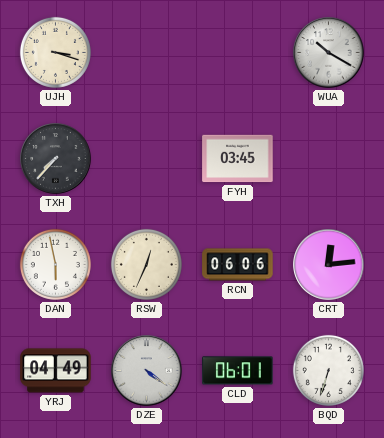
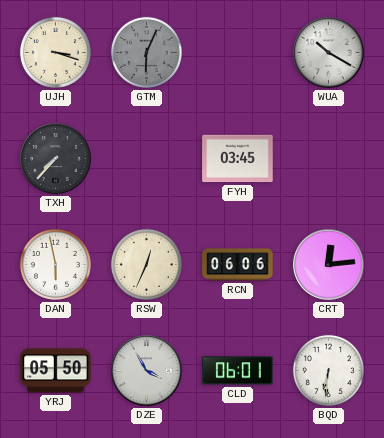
GTM: none -> 6:04 (146, 52)
YRJ: 04:49 -> 05:50 (56, 371)
DZE: 4:21 -> 3:55 (147, 371)
BQD: 6:33 -> 6:31 (328, 370)
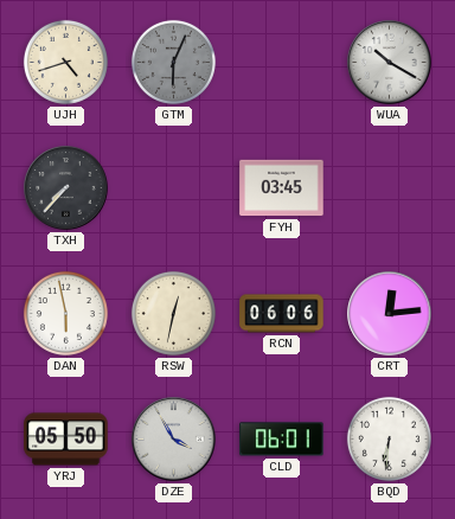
UJH: 3:18 -> 4:42 (65, 62)
RSW: 12:34 -> 12:32 (173, 313)
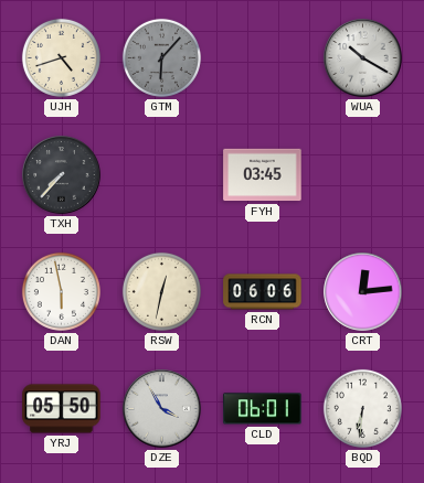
GTM: 6:04 -> 6:07 (161, 57)
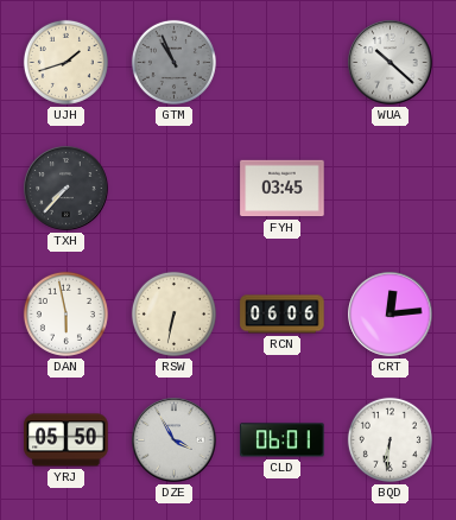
UJH: 4:42 -> 1:42 (65, 62)
GTM: 6:07 -> 10:56 (173, 62)
WUA: 10:20 -> 10:22 (391, 63)
RSW: 12:32 -> 6:32 (173, 313)
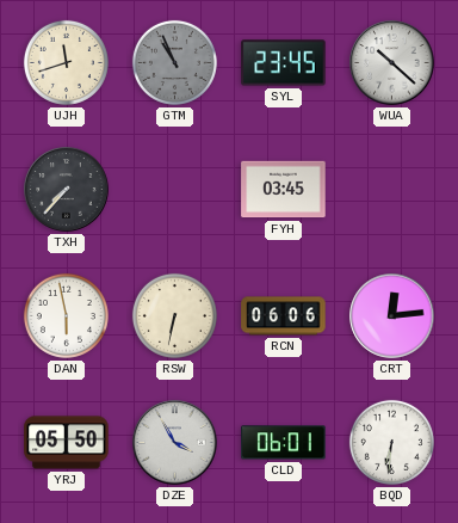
UJH: 1:42 -> 11:42 (66, 62)
SYL: none -> 23:45 (284, 63)
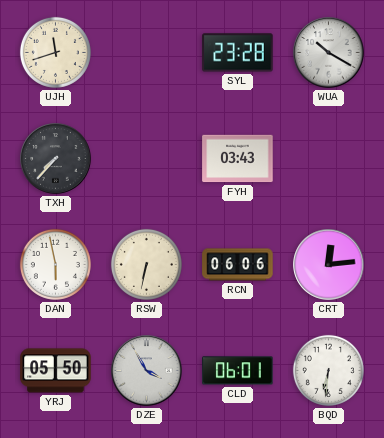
GTM: 10:56 -> none (174, 62)
SYL: 23:45 -> 23:28 (238, 53)
WUA: 10:22 -> 10:20 (329, 53)
FYH: 03:45 -> 03:43 (238, 159)
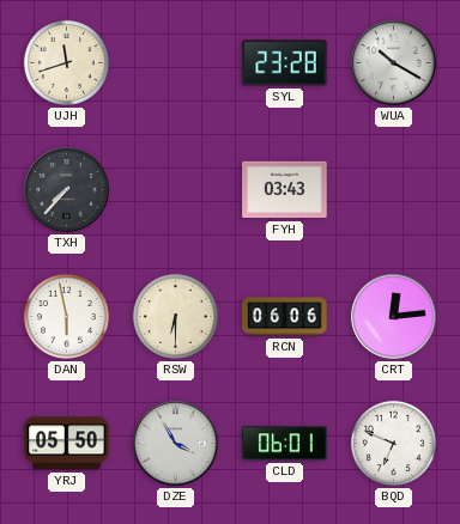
RSW: 6:32 -> 6:30 (175, 316)
BQD: 6:31 -> 6:49 (393, 443)
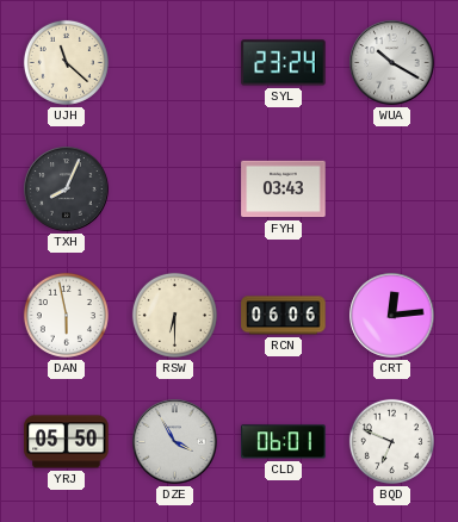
UJH: 11:42 -> 11:22 (66, 62)
SYL: 23:28 -> 23:24 (284, 63)
TXH: 7:37 -> 8:04 (67, 189)
